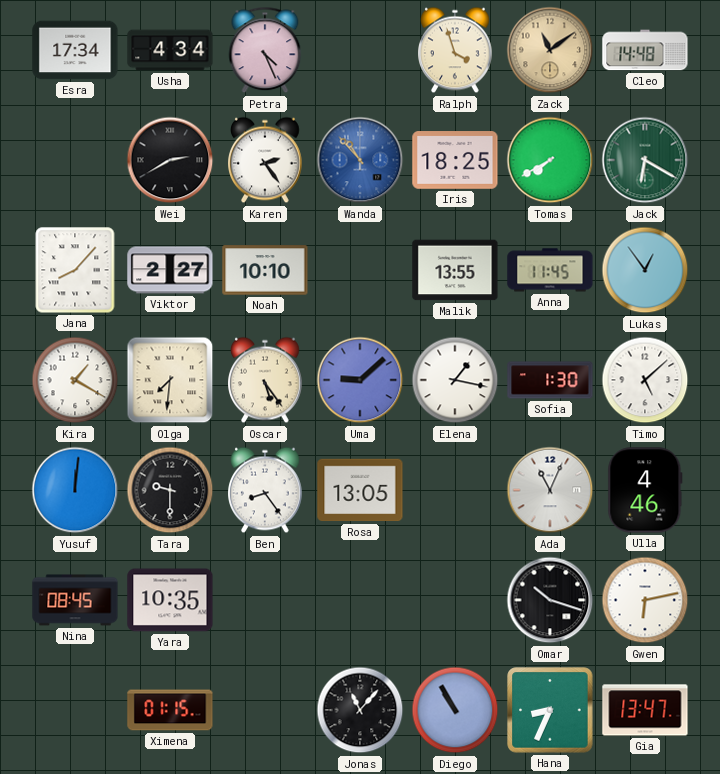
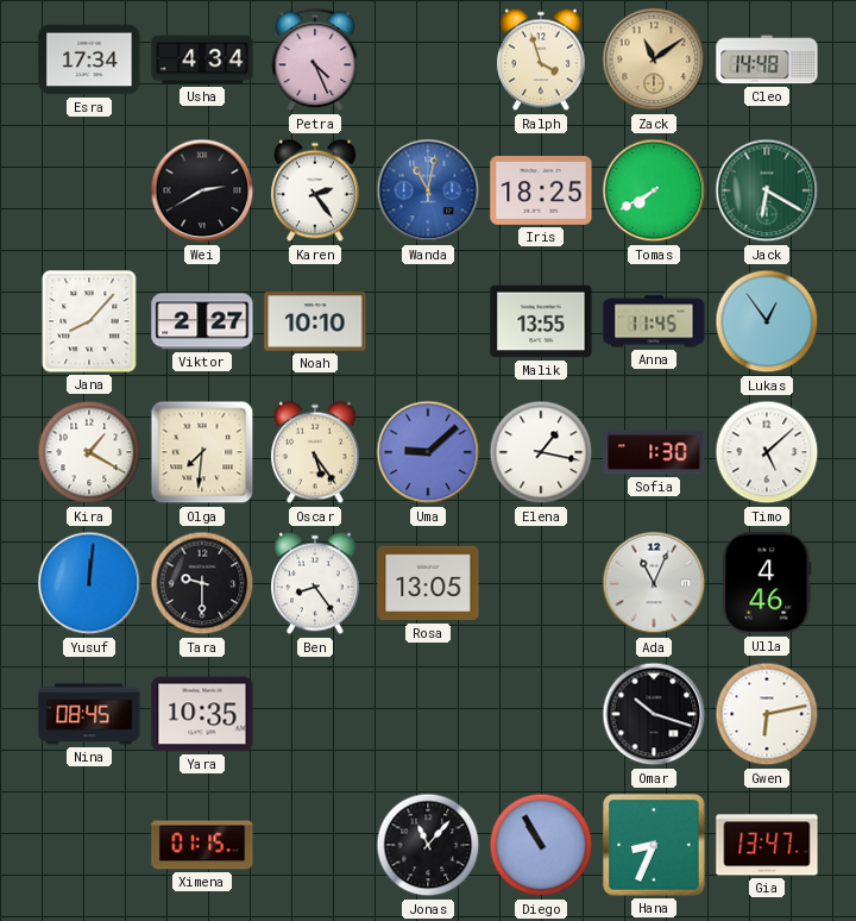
Wanda: 10:53 -> 11:02 (428, 190)
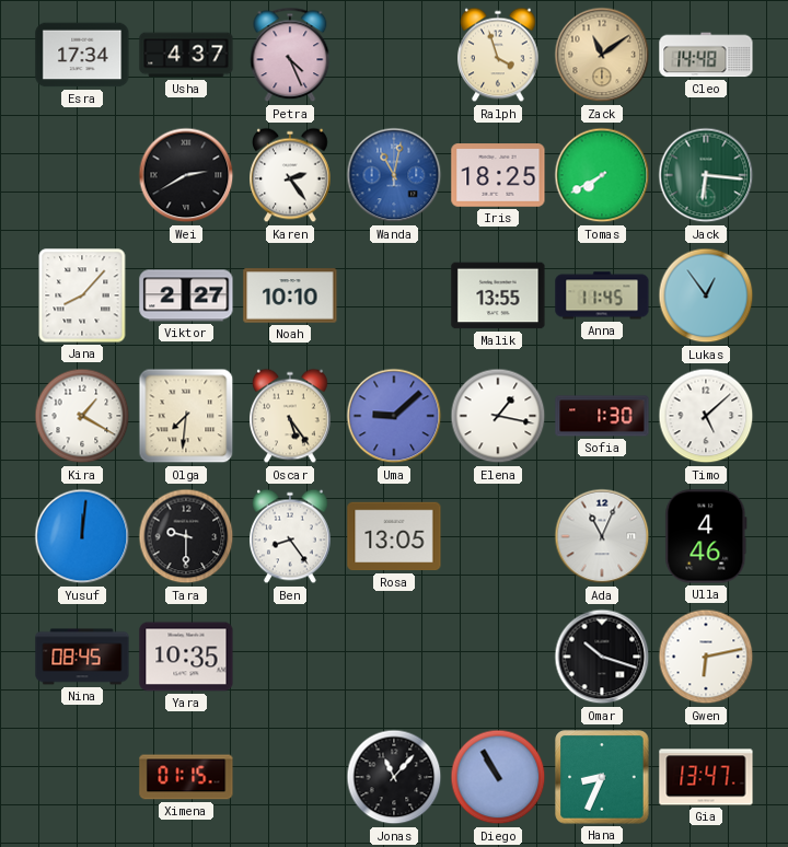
Usha: 4:34 -> 4:37 (186, 55)
Jack: 6:20 -> 6:16 (706, 175)
